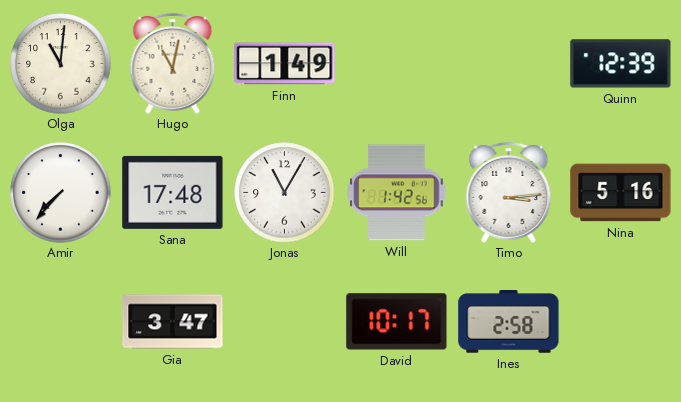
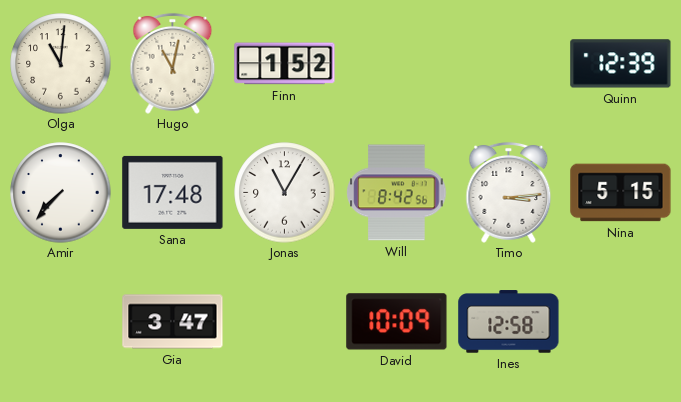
Finn: 1:49 -> 1:52 (285, 64)
Will: 1:42 -> 8:42 (397, 193)
Nina: 5:16 -> 5:15 (621, 193)
David: 10:17 -> 10:09 (397, 322)
Ines: 2:58 -> 12:58 (509, 322)
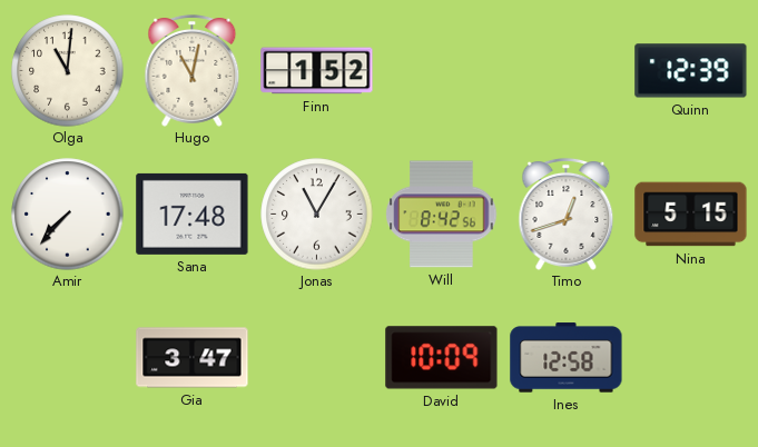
Timo: 3:14 -> 12:42 (567, 213)
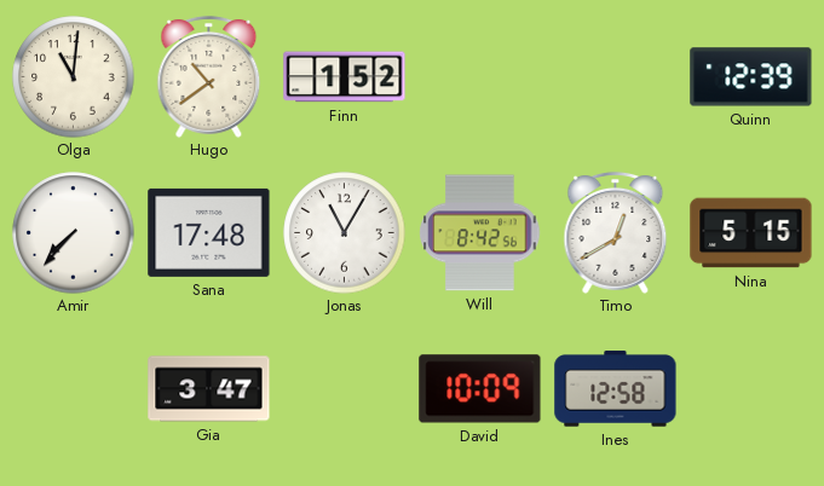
Hugo: 11:02 -> 10:39 (209, 76)
Timo: 12:42 -> 12:40 (616, 232)
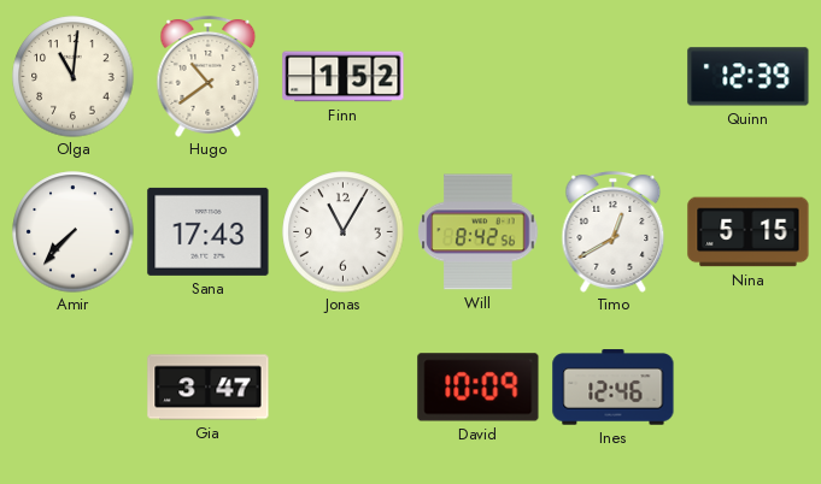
Sana: 17:48 -> 17:43 (209, 231)
Ines: 12:58 -> 12:46 (614, 388)
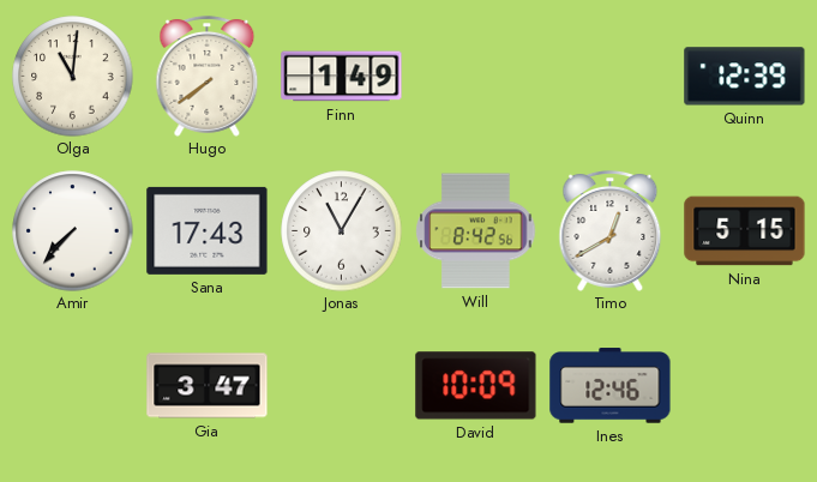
Hugo: 10:39 -> 7:39 (208, 76)
Finn: 1:52 -> 1:49 (342, 77)
